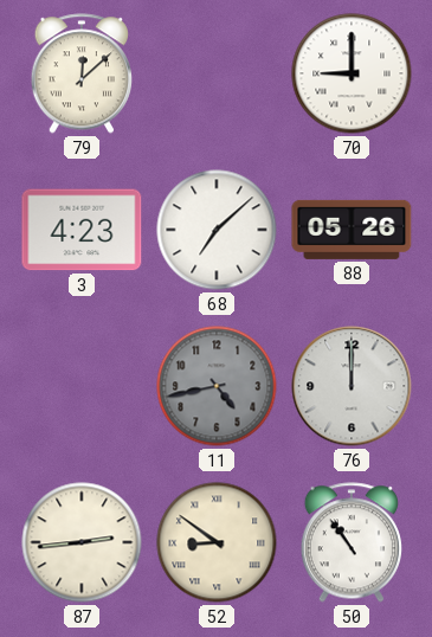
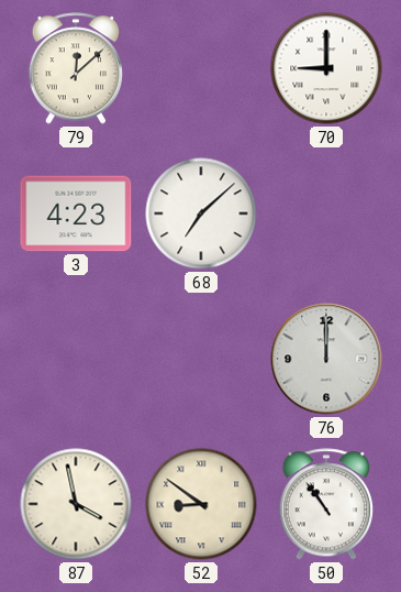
88: 05:26 -> none (352, 230)
11: 4:43 -> none (217, 386)
87: 2:44 -> 3:58 (76, 504)
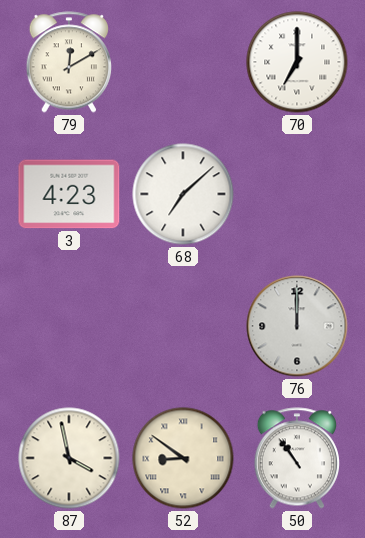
79: 12:08 -> 12:10 (68, 62)
70: 9:00 -> 7:00 (297, 62)
